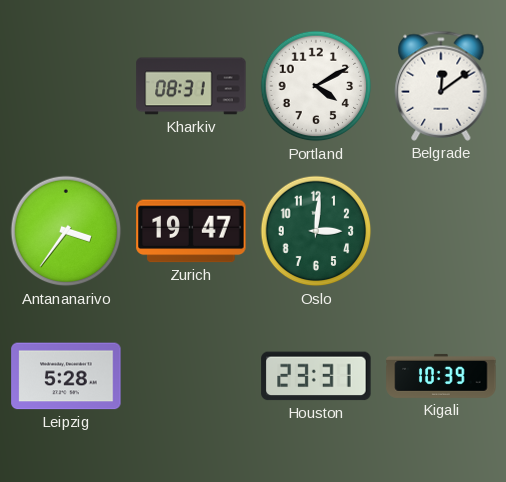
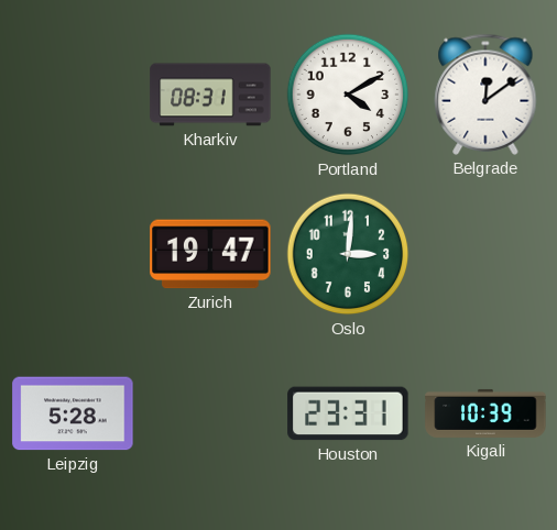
Antananarivo: 3:36 -> none (66, 231)
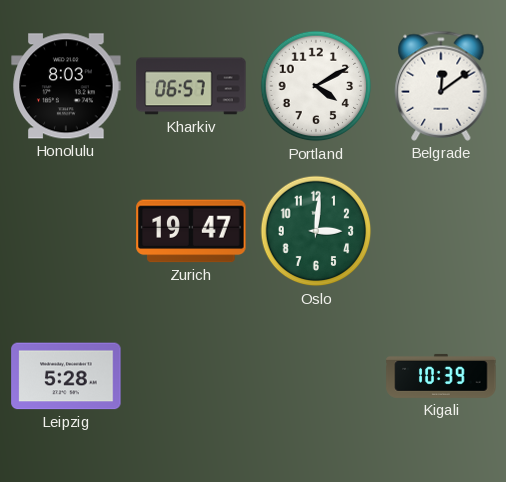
Honolulu: none -> 8:03 (66, 86)
Kharkiv: 08:31 -> 06:57 (191, 86)
Houston: 23:31 -> none (348, 413)
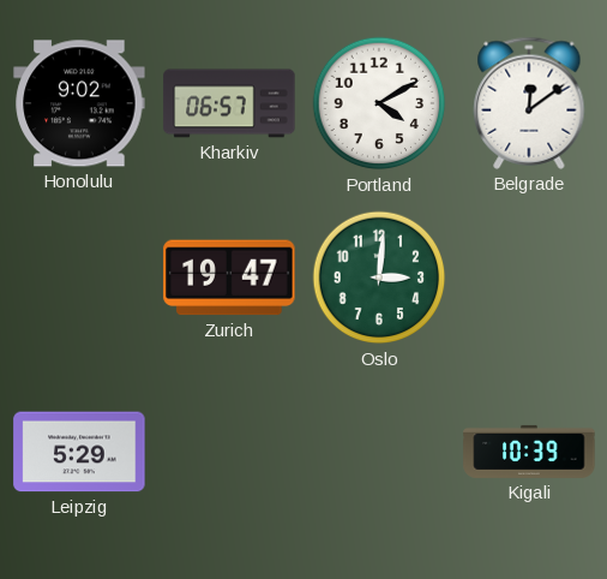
Honolulu: 8:03 -> 9:02 (79, 103)
Leipzig: 5:28 -> 5:29 (79, 452)
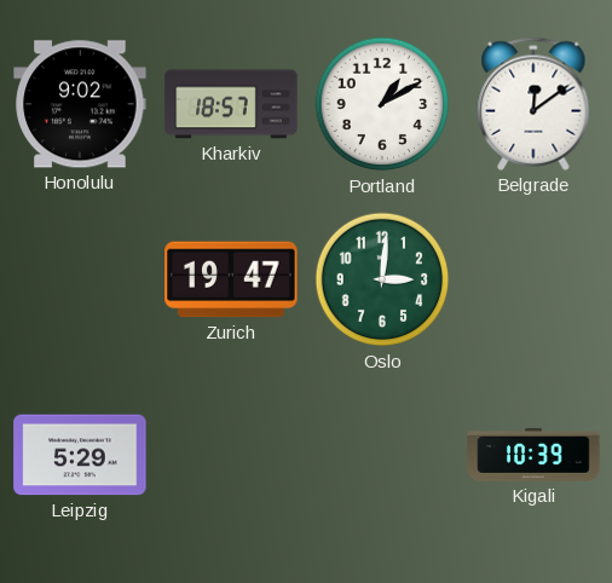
Kharkiv: 06:57 -> 18:57 (231, 104)
Portland: 4:10 -> 1:10 (382, 104)
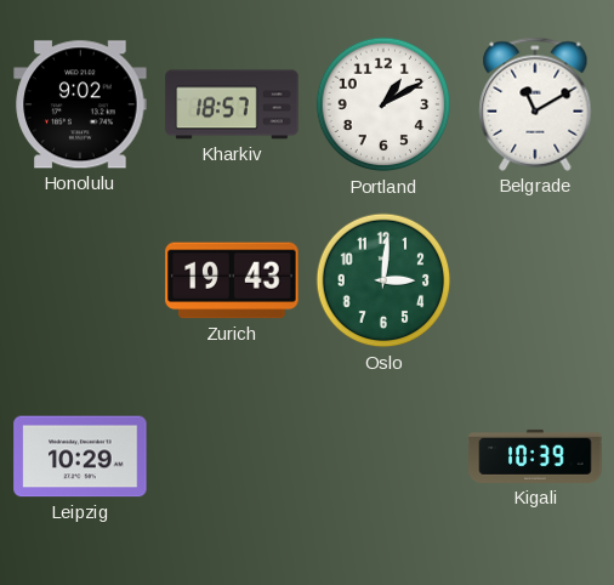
Belgrade: 12:09 -> 11:10 (535, 104)
Zurich: 19:47 -> 19:43 (232, 280)
Leipzig: 5:29 -> 10:29 (80, 456)
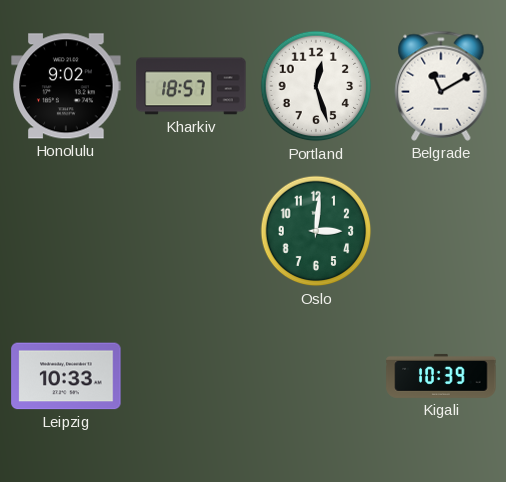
Portland: 1:10 -> 12:27 (316, 86)
Zurich: 19:43 -> none (232, 280)
Leipzig: 10:29 -> 10:33 (66, 376)
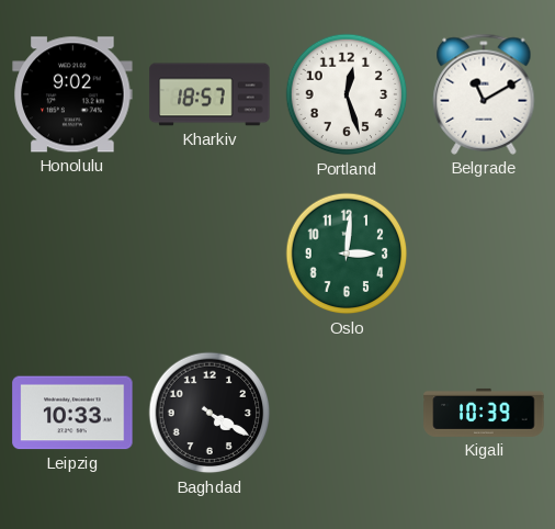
Baghdad: none -> 4:20 (209, 413)
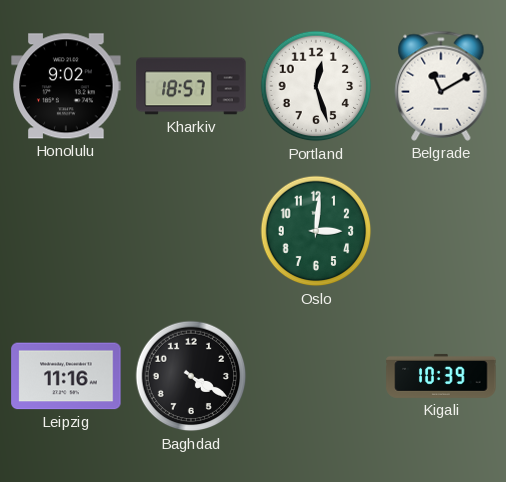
Leipzig: 10:33 -> 11:16 (66, 376)
